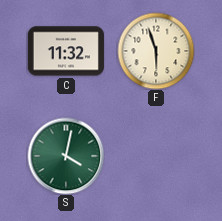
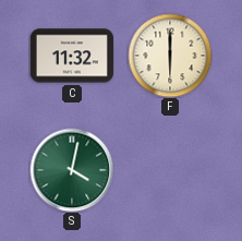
F: 5:57 -> 6:00 (170, 56)
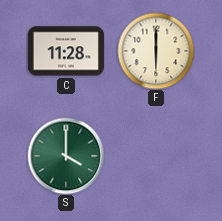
C: 11:32 -> 11:28 (66, 51)
S: 4:02 -> 4:00 (66, 156)
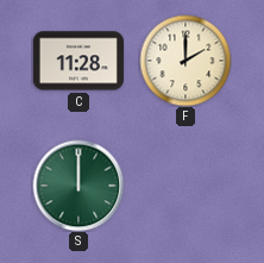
F: 6:00 -> 2:00 (186, 61)
S: 4:00 -> 12:00 (78, 186)
